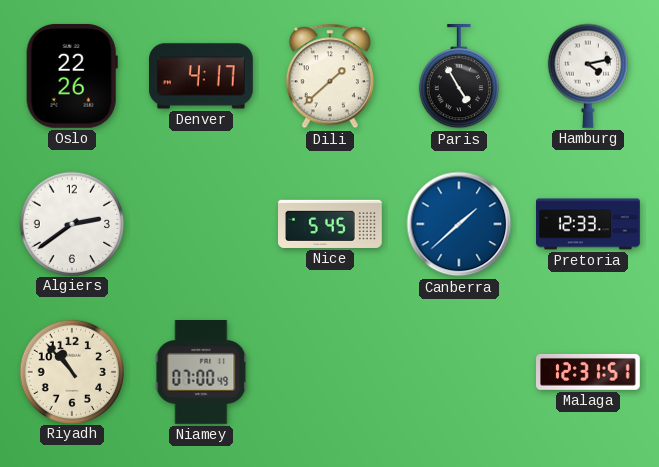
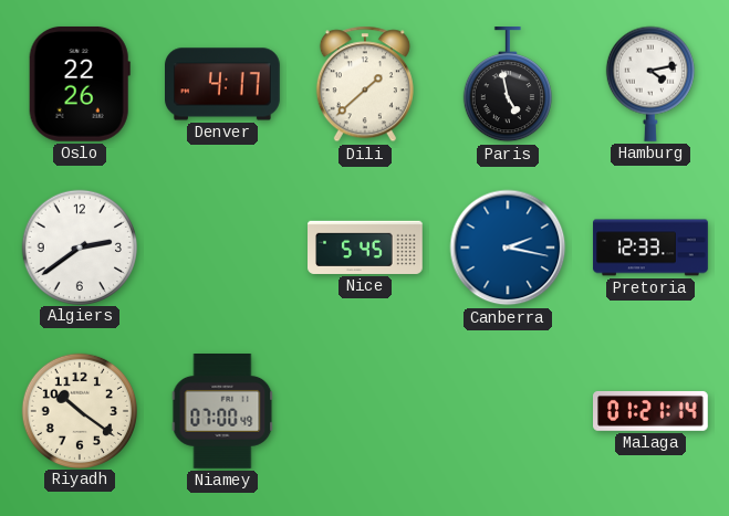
Paris: 4:55 -> 4:58 (508, 85)
Canberra: 1:38 -> 2:17 (508, 248)
Riyadh: 10:53 -> 10:21 (79, 410)
Malaga: 12:31 -> 01:21 (652, 411)
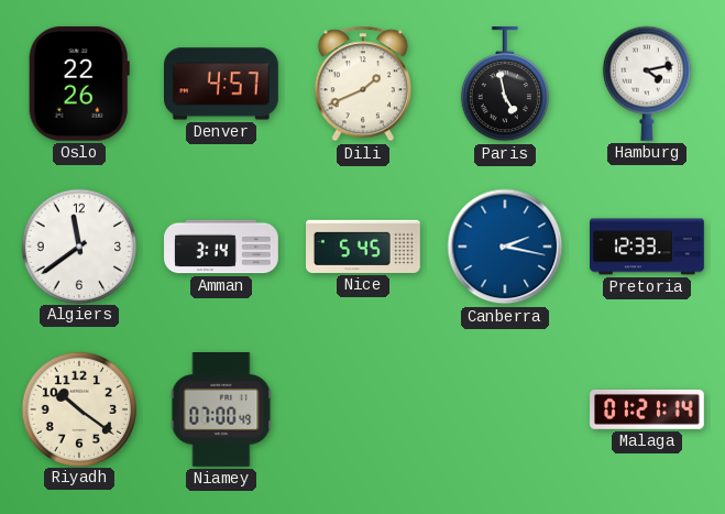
Denver: 4:17 -> 4:57 (222, 84)
Dili: 1:38 -> 1:41 (363, 84)
Algiers: 2:39 -> 11:39 (78, 245)
Amman: none -> 3:14 (221, 247)
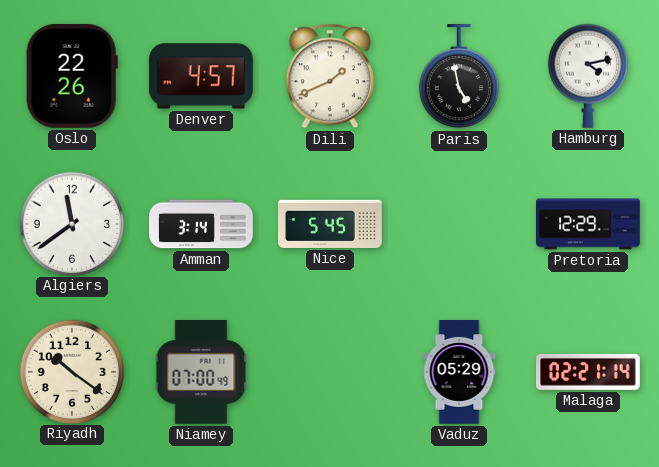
Canberra: 2:17 -> none (505, 247)
Pretoria: 12:33 -> 12:29 (588, 224)
Vaduz: none -> 05:29 (459, 372)
Malaga: 01:21 -> 02:21 (589, 372)
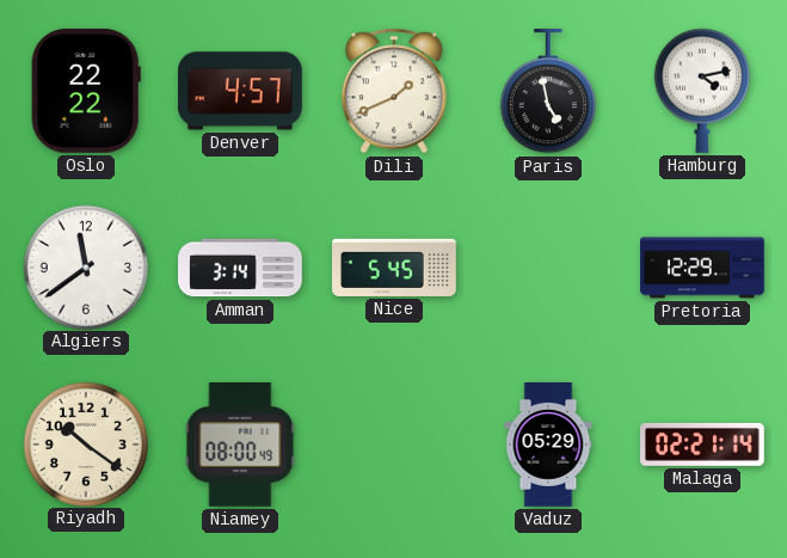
Oslo: 22:26 -> 22:22 (86, 91)
Niamey: 07:00 -> 08:00 (240, 446)
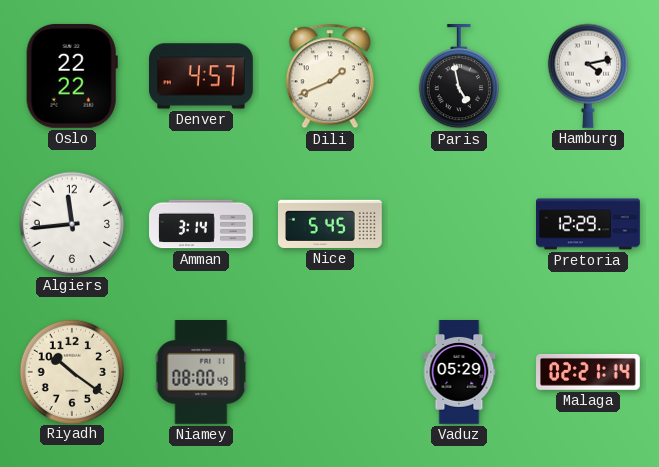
Algiers: 11:39 -> 11:44 (71, 223)
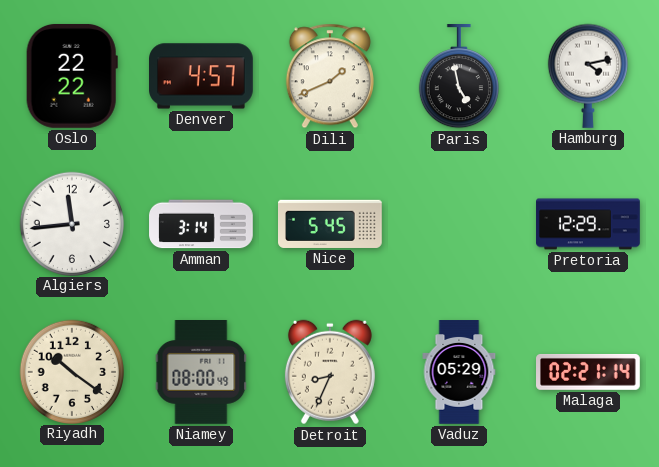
Detroit: none -> 8:34 (330, 372)
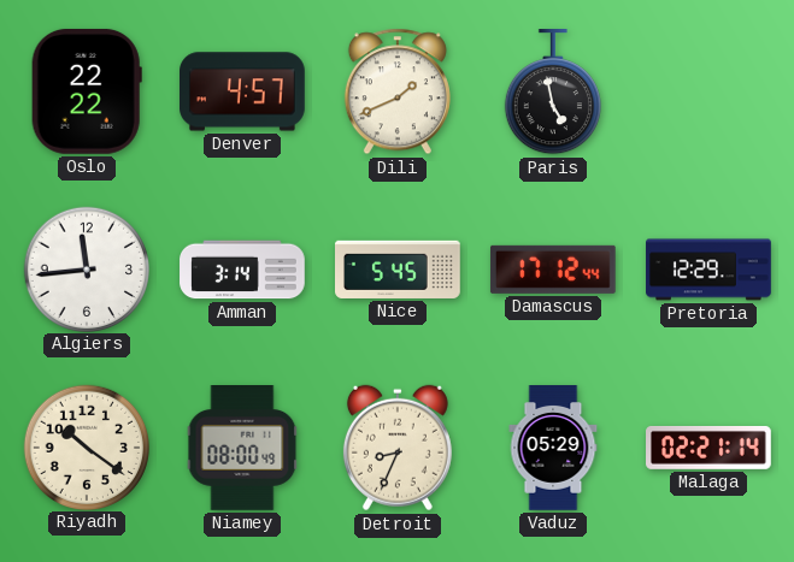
Hamburg: 4:13 -> none (588, 76)
Damascus: none -> 17:12 (553, 270)
